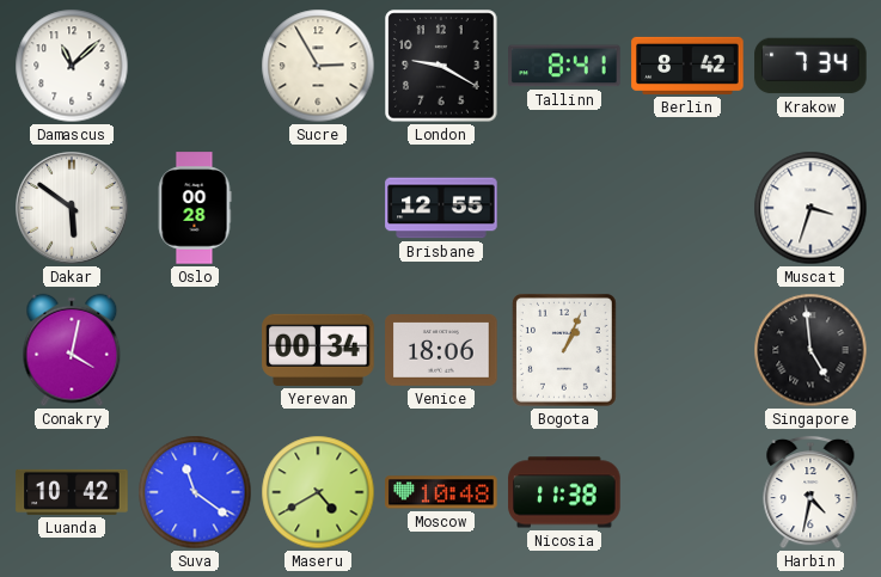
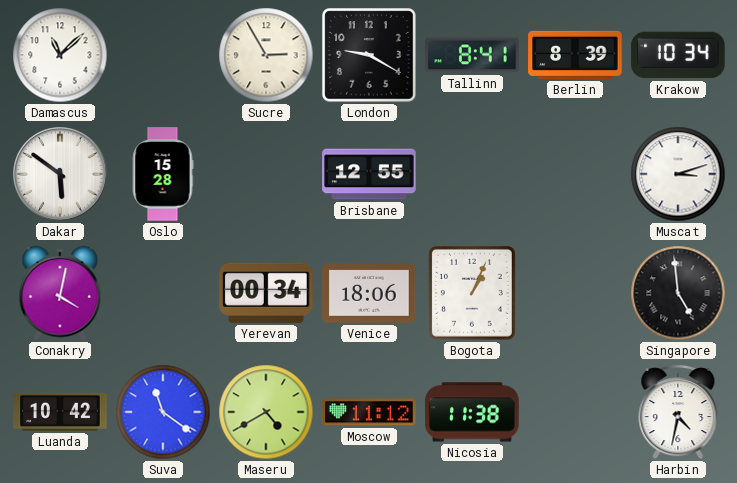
Berlin: 8:42 -> 8:39 (575, 55)
Krakow: 7:34 -> 10:34 (678, 55)
Oslo: 00:28 -> 15:28 (163, 174)
Muscat: 3:33 -> 3:12 (678, 174)
Moscow: 10:48 -> 11:12 (369, 412)
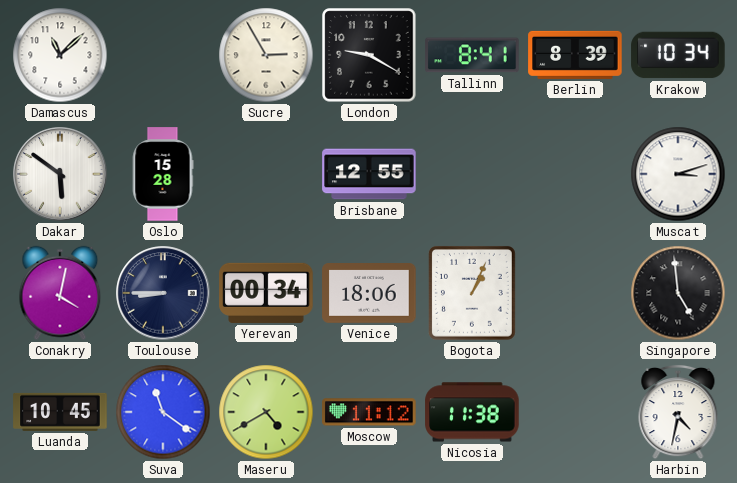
Toulouse: none -> 8:45 (163, 293)
Luanda: 10:42 -> 10:45 (60, 412)
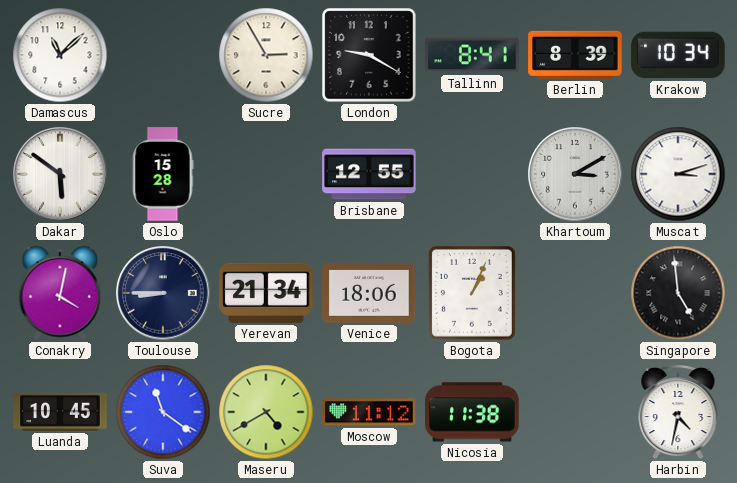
Khartoum: none -> 3:10 (575, 174)
Yerevan: 00:34 -> 21:34 (266, 293)
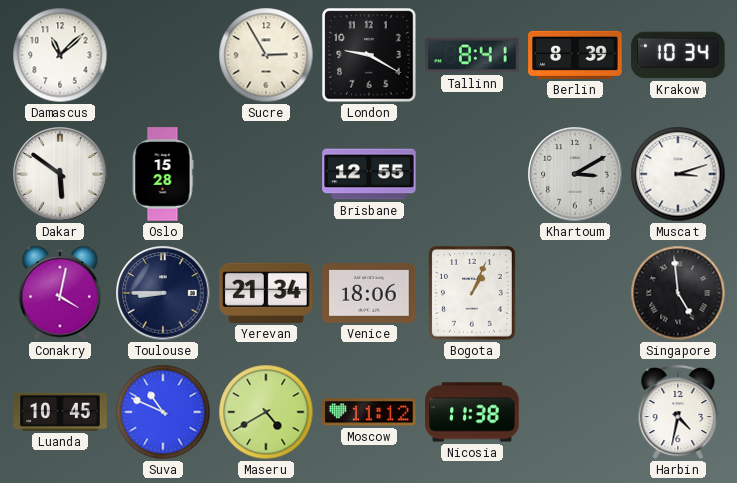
Suva: 11:21 -> 10:49 (163, 412)
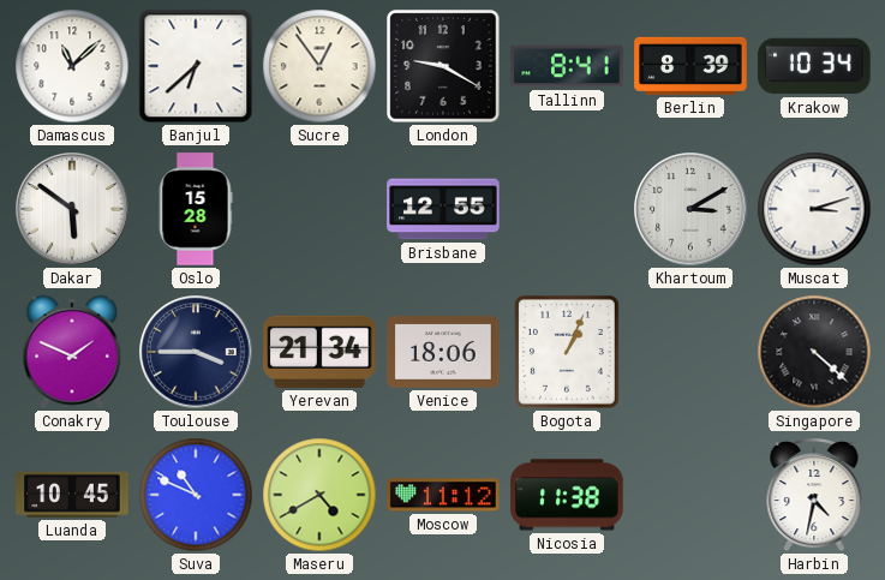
Banjul: none -> 6:38 (196, 66)
Sucre: 2:55 -> 12:54 (319, 66)
Conakry: 4:02 -> 1:49 (72, 352)
Toulouse: 8:45 -> 3:45 (196, 352)
Singapore: 4:59 -> 4:22 (814, 352)
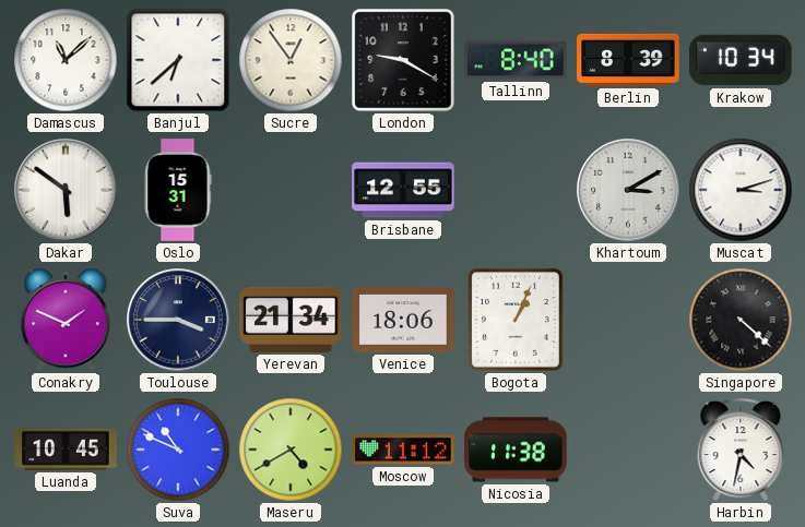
Tallinn: 8:41 -> 8:40 (516, 60)
Oslo: 15:28 -> 15:31 (178, 190)
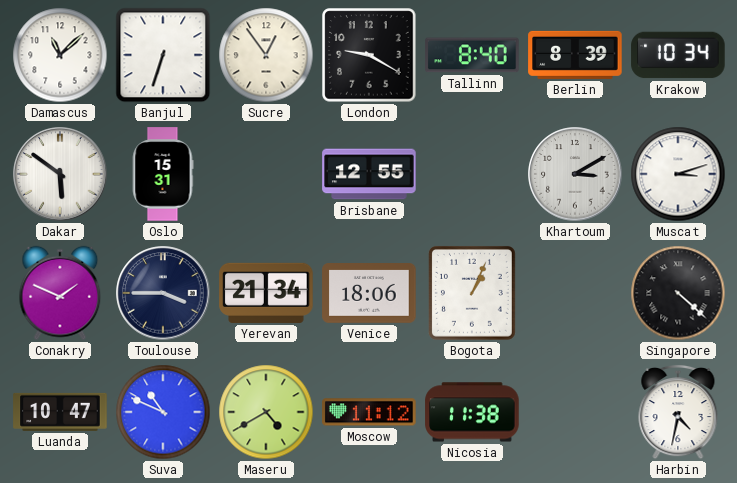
Banjul: 6:38 -> 6:33 (163, 55)
Luanda: 10:45 -> 10:47 (60, 412)
